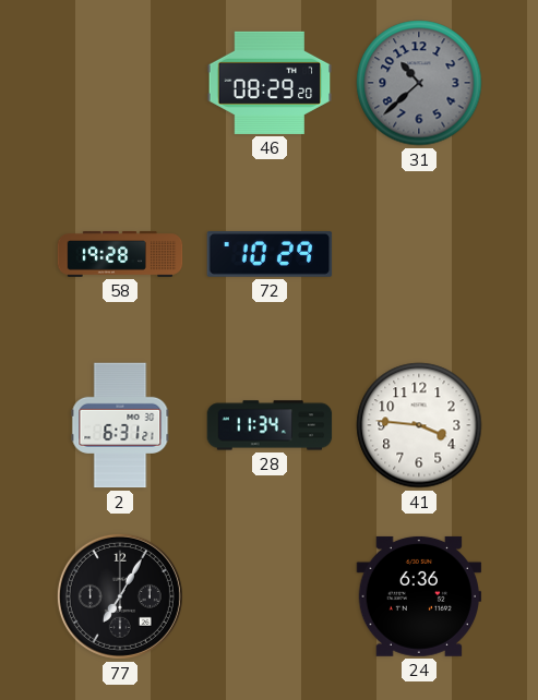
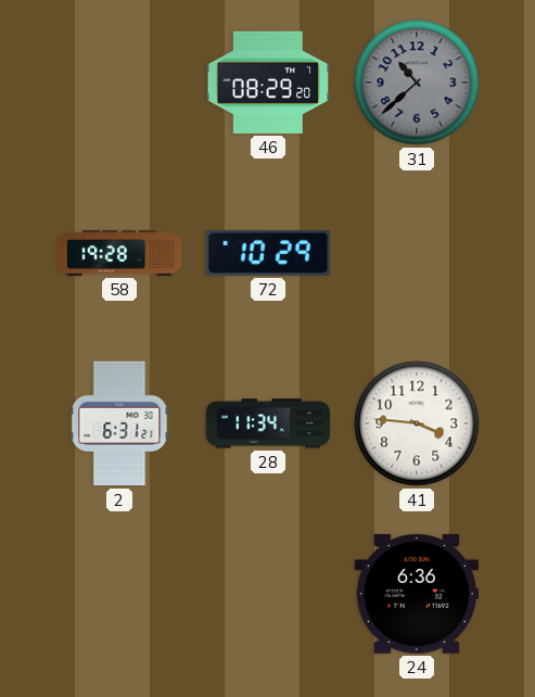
77: 7:05 -> none (120, 596)
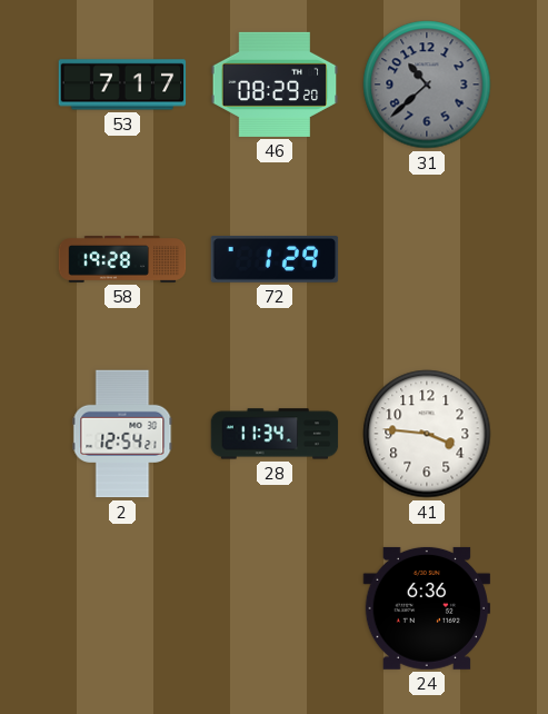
53: none -> 7:17 (122, 85)
72: 10:29 -> 1:29 (275, 260)
2: 6:31 -> 12:54 (122, 434)
